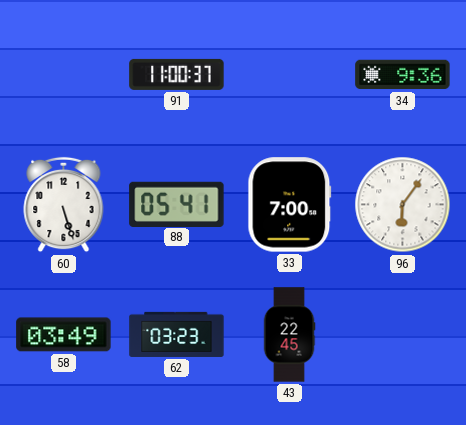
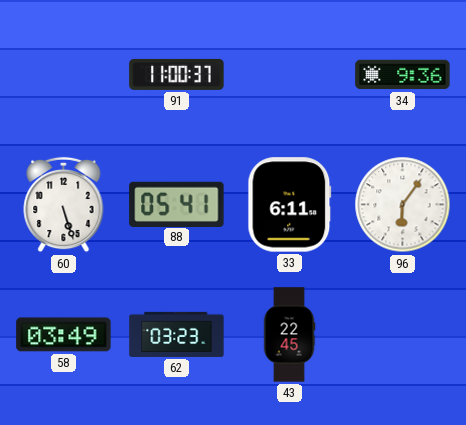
33: 7:00 -> 6:11 (290, 205)
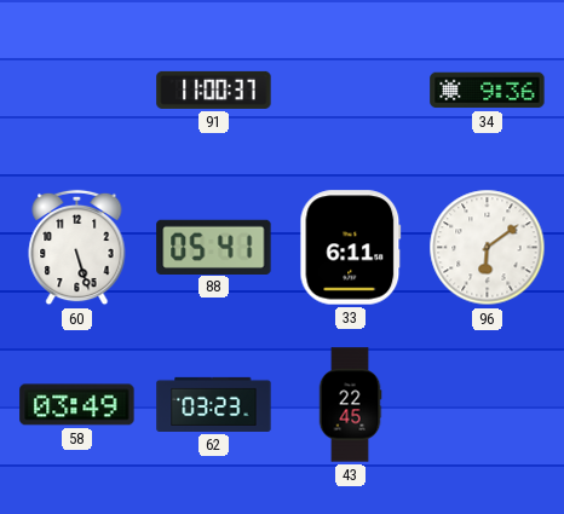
96: 6:06 -> 6:09 (488, 248)
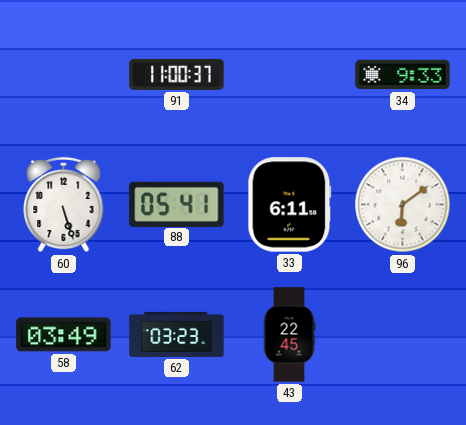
34: 9:36 -> 9:33 (403, 75)
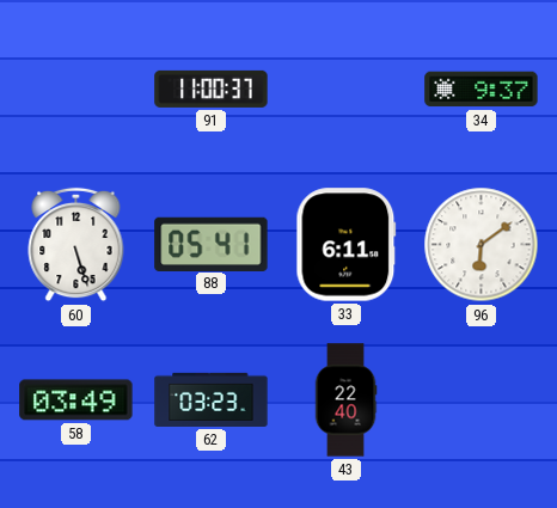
34: 9:33 -> 9:37 (482, 90)
43: 22:45 -> 22:40 (345, 400)
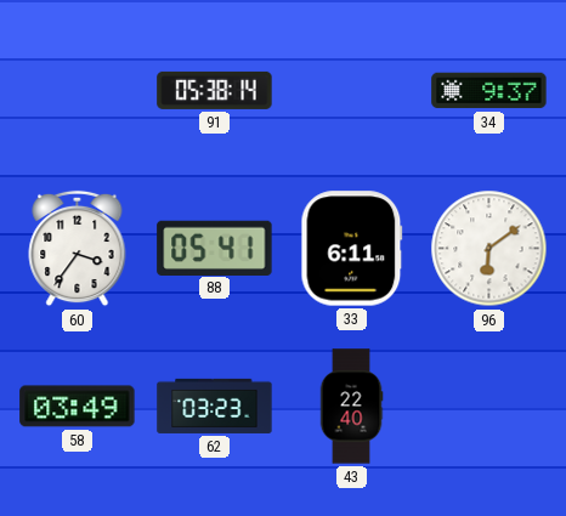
91: 11:00 -> 05:38 (215, 90)
60: 5:27 -> 3:36 (78, 249)
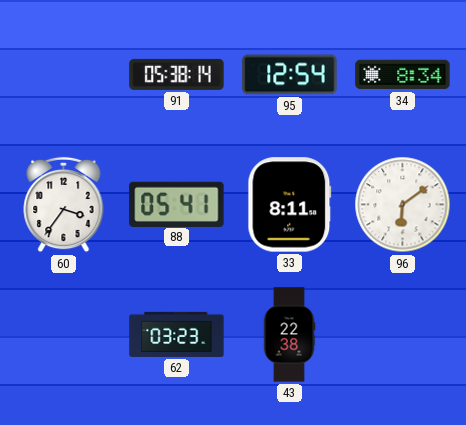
95: none -> 12:54 (290, 75)
34: 9:37 -> 8:34 (403, 75)
33: 6:11 -> 8:11 (290, 205)
58: 03:49 -> none (78, 407)
43: 22:40 -> 22:38 (289, 335)
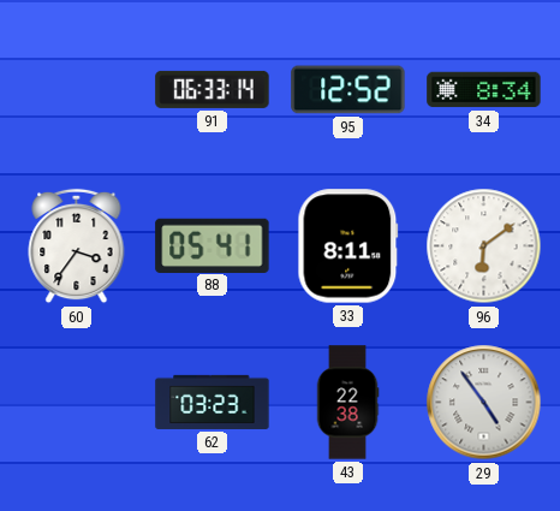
91: 05:38 -> 06:33 (213, 89)
95: 12:54 -> 12:52 (348, 90)
29: none -> 4:54 (484, 403)
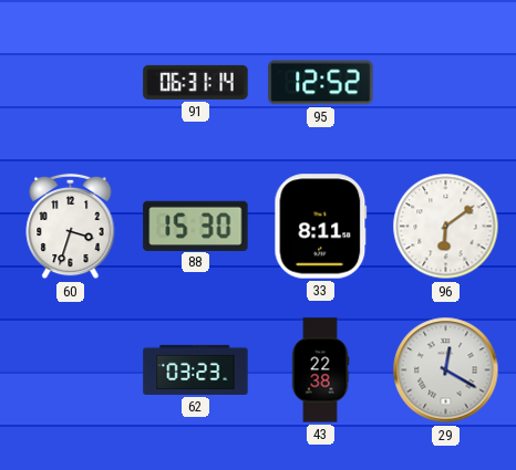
91: 06:33 -> 06:31 (196, 82)
34: 8:34 -> none (484, 90)
60: 3:36 -> 3:33 (71, 227)
88: 05:41 -> 15:30 (196, 226)
29: 4:54 -> 12:20 (446, 370)
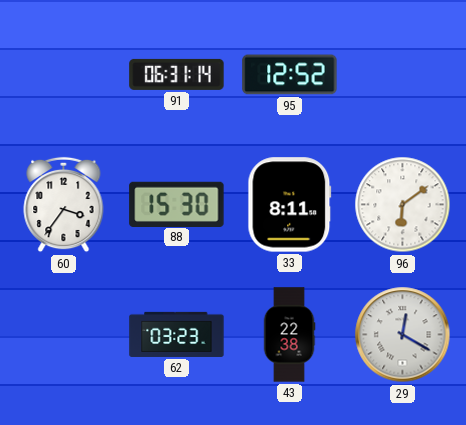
60: 3:33 -> 3:36 (64, 205)
